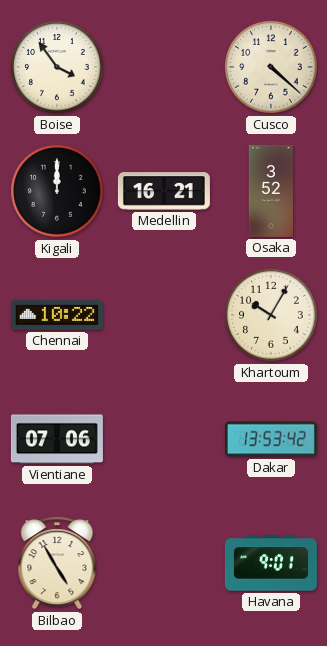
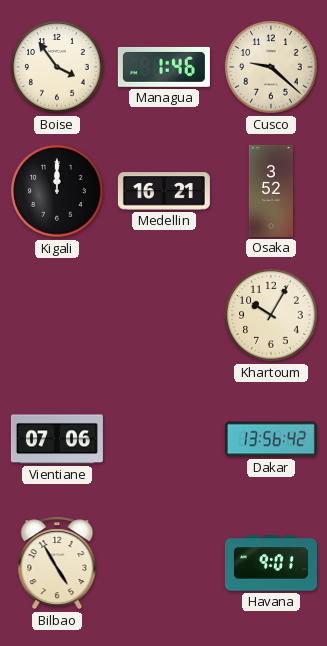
Managua: none -> 1:46 (164, 67)
Cusco: 4:22 -> 9:22 (271, 67)
Chennai: 10:22 -> none (57, 315)
Dakar: 13:53 -> 13:56 (271, 439)
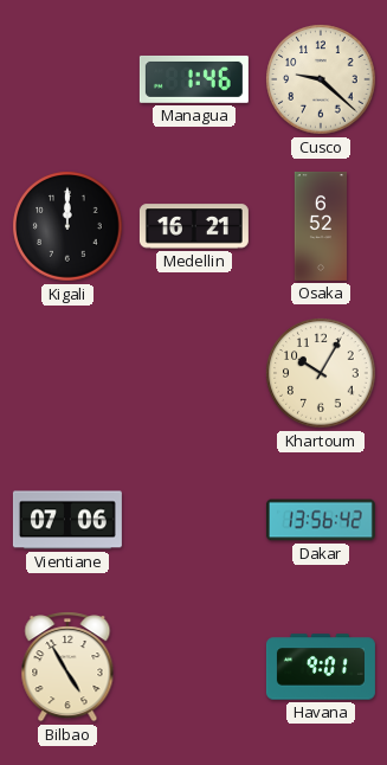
Boise: 3:54 -> none (57, 67)
Osaka: 3:52 -> 6:52 (320, 226)
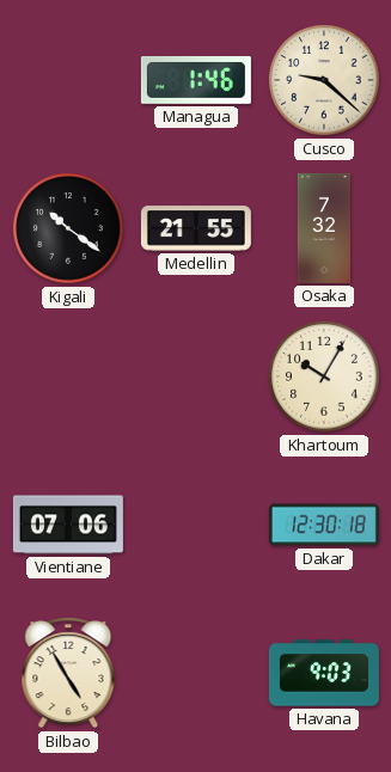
Kigali: 12:00 -> 10:21 (68, 228)
Medellin: 16:21 -> 21:55 (196, 228)
Osaka: 6:52 -> 7:32 (323, 228)
Dakar: 13:56 -> 12:30 (324, 525)
Havana: 9:01 -> 9:03 (324, 673)
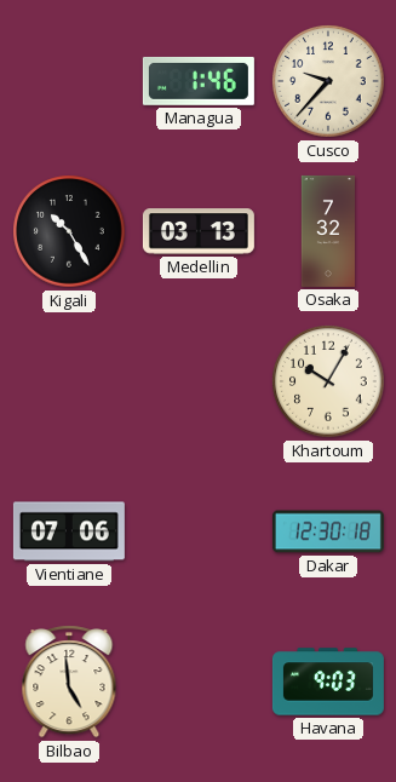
Cusco: 9:22 -> 9:37 (328, 81)
Kigali: 10:21 -> 10:25 (69, 231)
Medellin: 21:55 -> 03:13 (199, 231)
Bilbao: 4:55 -> 4:59 (69, 682)
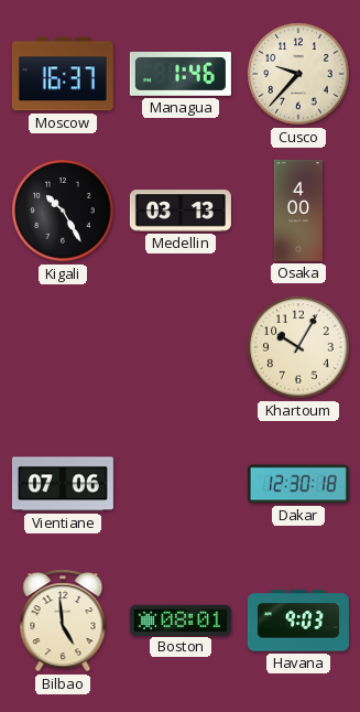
Moscow: none -> 16:37 (63, 74)
Osaka: 7:32 -> 4:00 (297, 211)
Boston: none -> 08:01 (181, 619)
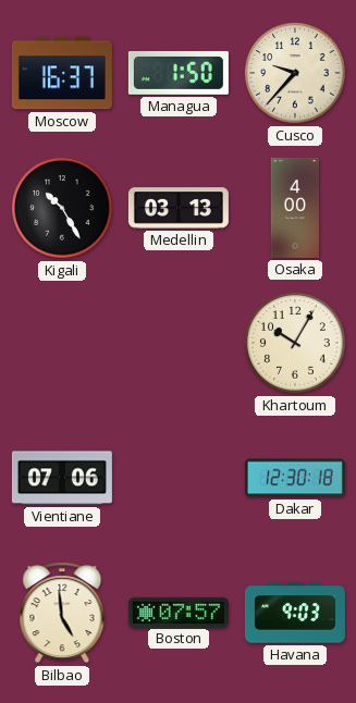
Managua: 1:46 -> 1:50 (179, 73)
Boston: 08:01 -> 07:57 (179, 612)
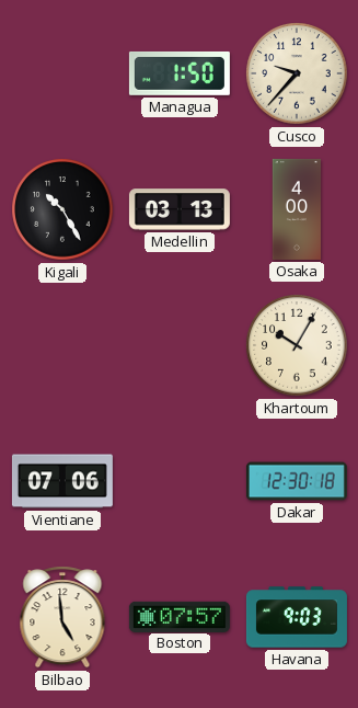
Moscow: 16:37 -> none (62, 73)
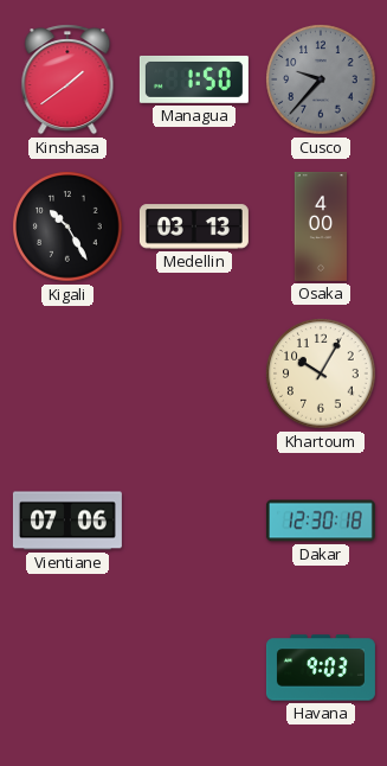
Kinshasa: none -> 1:39 (67, 79)
Cusco dial: cream -> grey (321, 79)
Bilbao: 4:59 -> none (62, 617)
Boston: 07:57 -> none (180, 616)
